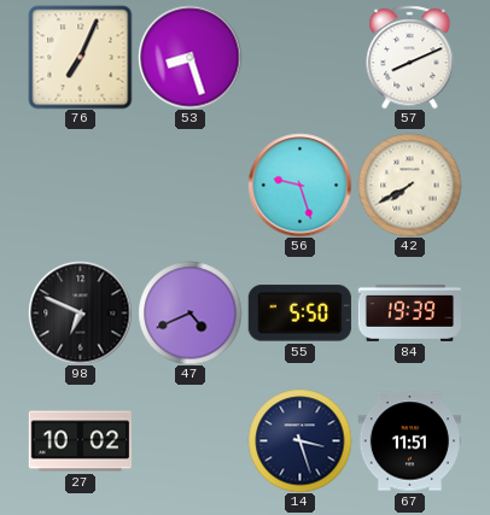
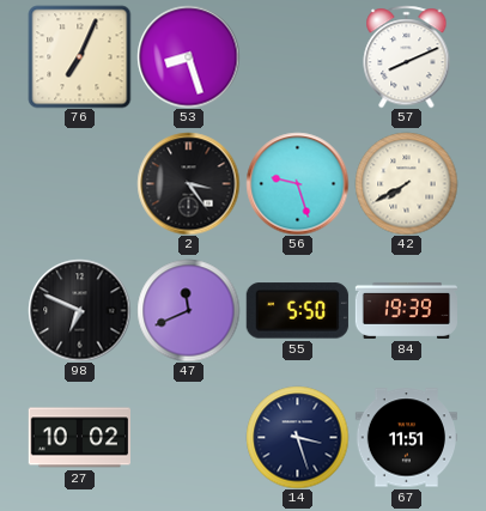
2: none -> 3:24 (188, 183)
47: 4:41 -> 11:41 (188, 310)
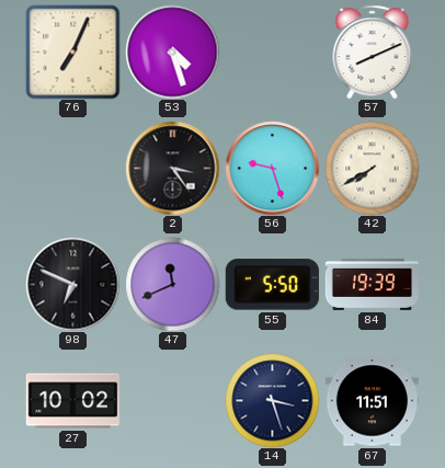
53: 8:27 -> 4:27 (172, 52)
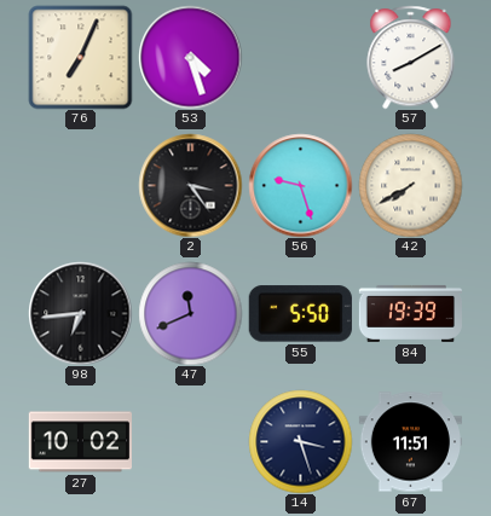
57: 8:11 -> 8:10 (411, 57)
98: 6:49 -> 6:44 (80, 313)
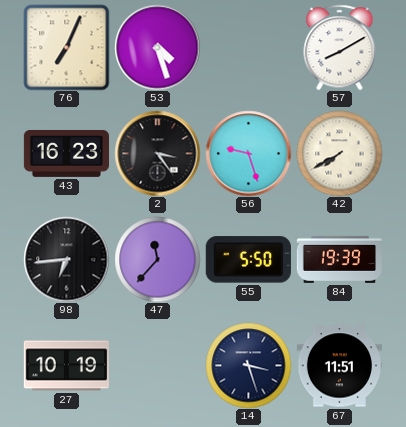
43: none -> 16:23 (66, 153)
47: 11:41 -> 11:37 (157, 259)
27: 10:02 -> 10:19 (66, 366)
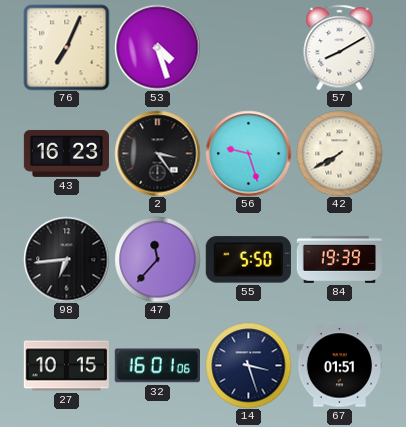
27: 10:19 -> 10:15 (66, 366)
32: none -> 16:01 (157, 366)
67: 11:51 -> 01:51 (339, 366)
